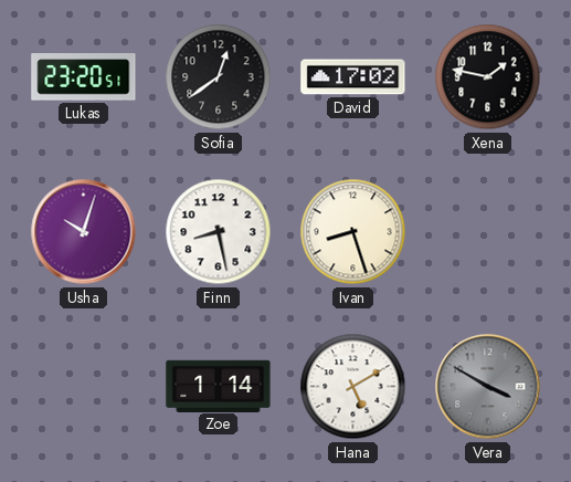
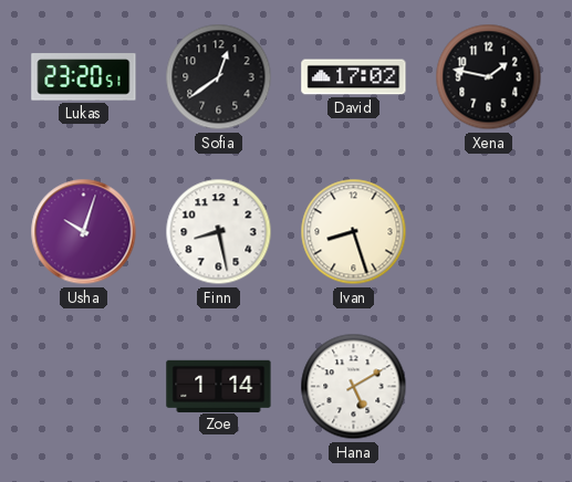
Vera: 3:50 -> none (488, 387)
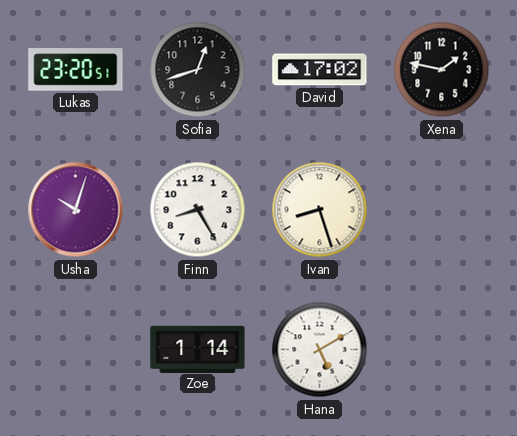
Sofia: 12:39 -> 12:42 (198, 70)
Finn: 8:28 -> 8:25 (198, 210)
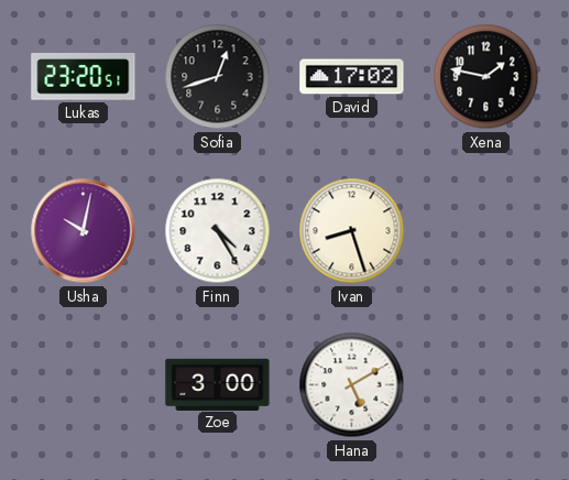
Usha: 10:03 -> 10:02 (84, 231)
Finn: 8:25 -> 4:25 (218, 231)
Zoe: 1:14 -> 3:00 (218, 384)
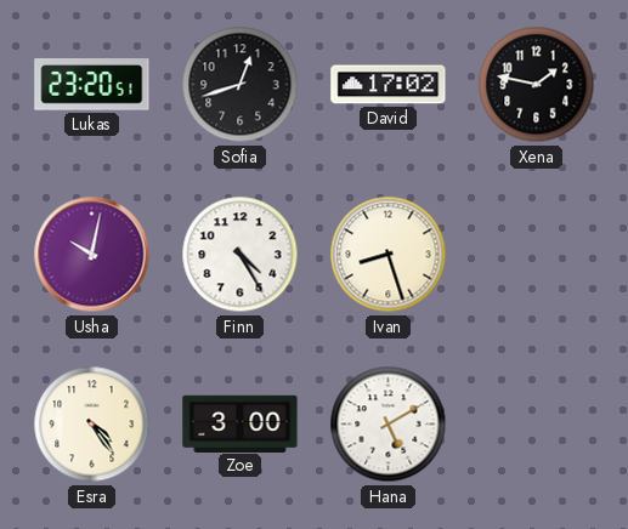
Esra: none -> 4:24 (92, 425)
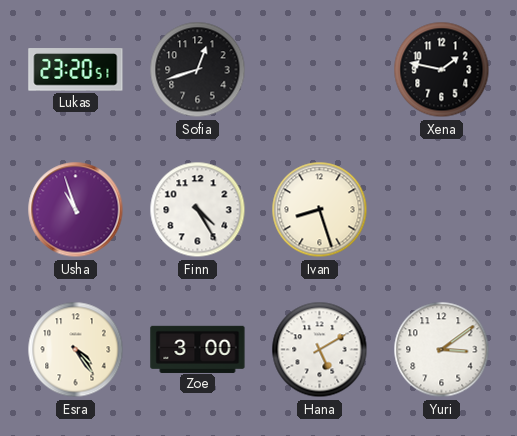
David: 17:02 -> none (389, 85)
Usha: 10:02 -> 10:57 (76, 210)
Yuri: none -> 3:09 (442, 350)
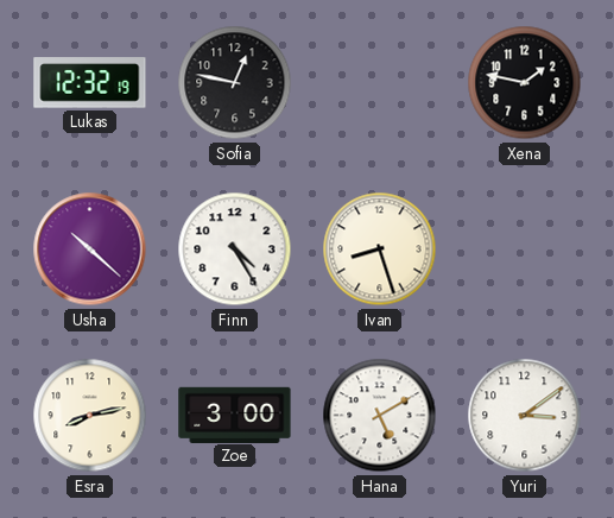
Lukas: 23:20 -> 12:32 (90, 83)
Sofia: 12:42 -> 12:47 (235, 83)
Usha: 10:57 -> 10:22 (90, 249)
Esra: 4:24 -> 8:13 (90, 416)
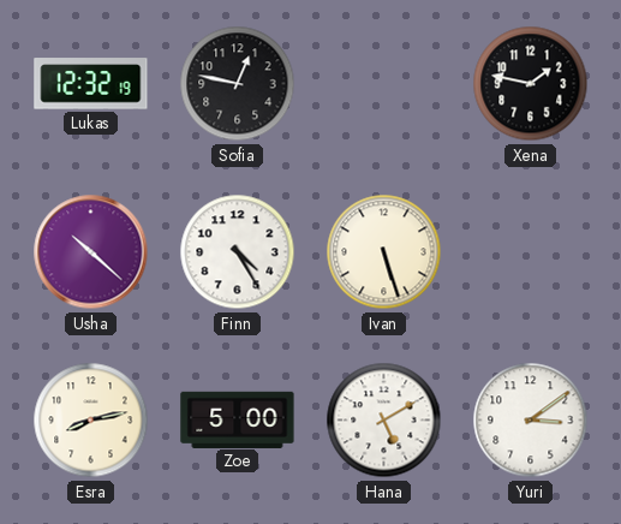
Ivan: 8:27 -> 5:27 (384, 252)
Zoe: 3:00 -> 5:00 (238, 419)
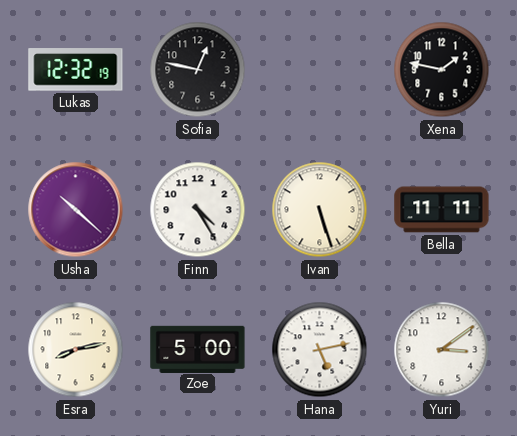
Bella: none -> 11:11 (442, 210)
Hana: 5:10 -> 5:13 (320, 350)
